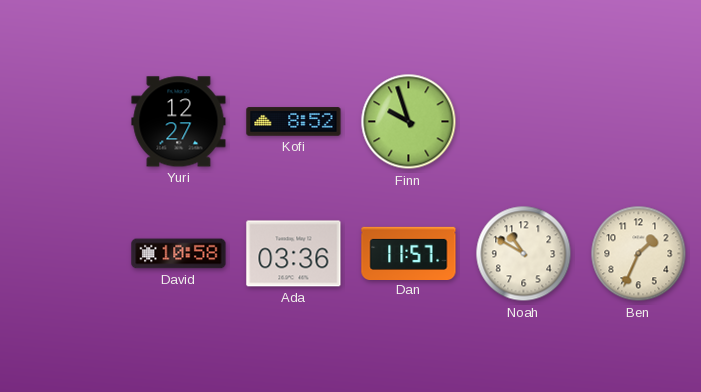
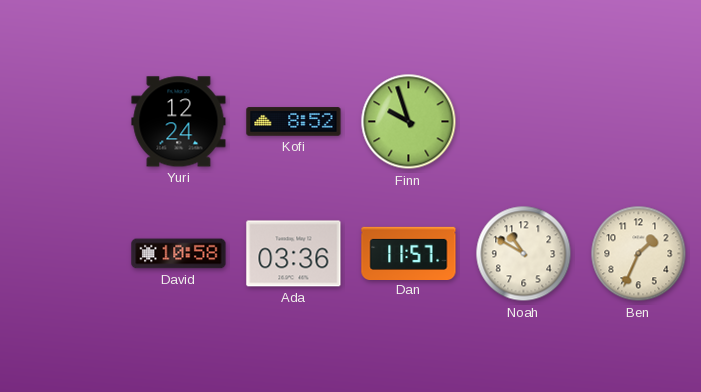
Yuri: 12:27 -> 12:24 (179, 122)
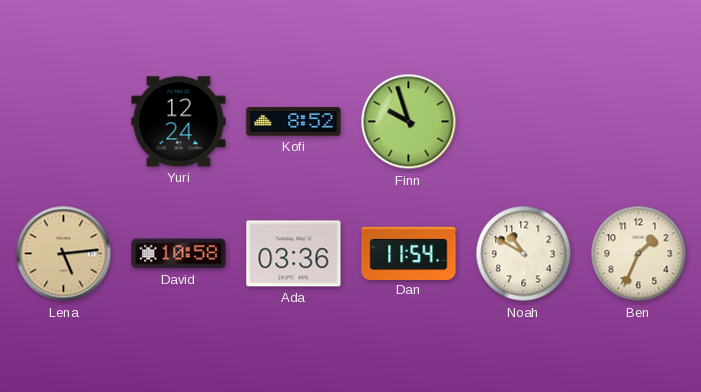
Lena: none -> 5:14 (64, 254)
Dan: 11:57 -> 11:54 (409, 253)
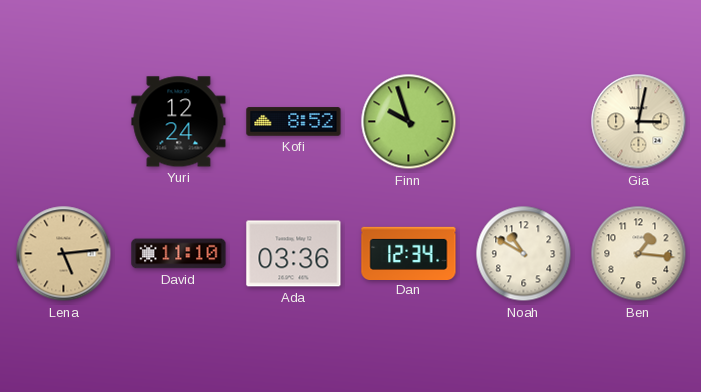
Gia: none -> 3:02 (639, 122)
David: 10:58 -> 11:10 (179, 254)
Dan: 11:54 -> 12:34 (409, 253)
Ben: 1:34 -> 1:16 (639, 254)
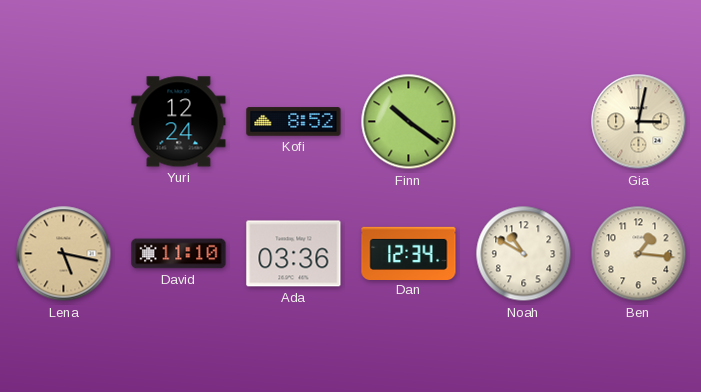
Finn: 9:57 -> 10:21 (409, 122)
Lena: 5:14 -> 5:17 (64, 254)
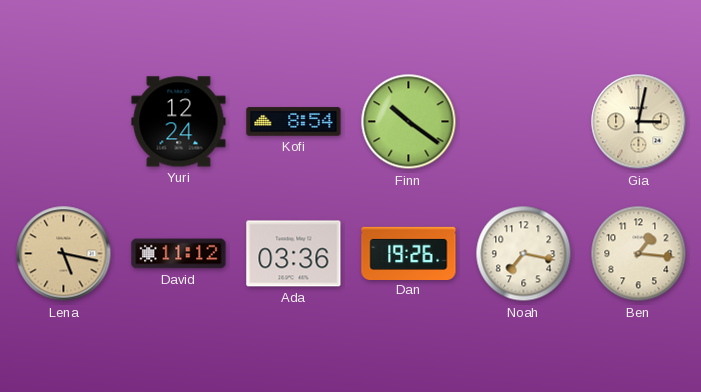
Kofi: 8:52 -> 8:54 (294, 122)
David: 11:10 -> 11:12 (179, 254)
Dan: 12:34 -> 19:26 (409, 253)
Noah: 10:50 -> 7:17 (524, 254)
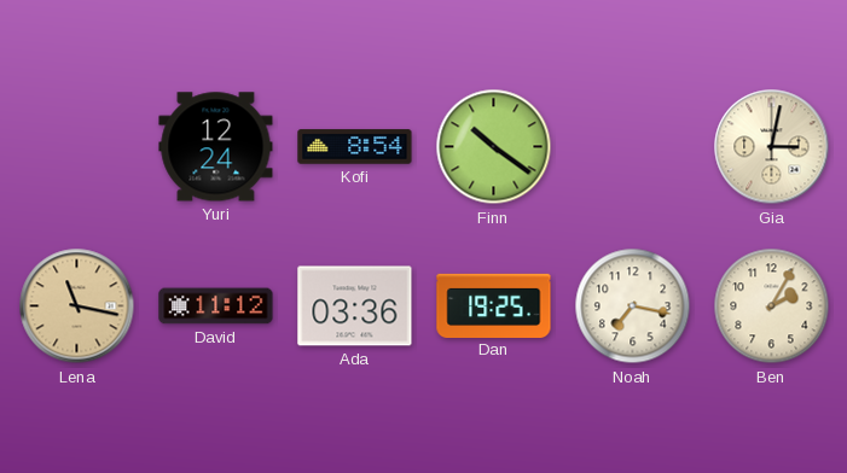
Lena: 5:17 -> 11:17 (77, 306)
Dan: 19:26 -> 19:25 (494, 305)
Ben: 1:16 -> 2:05 (772, 306)
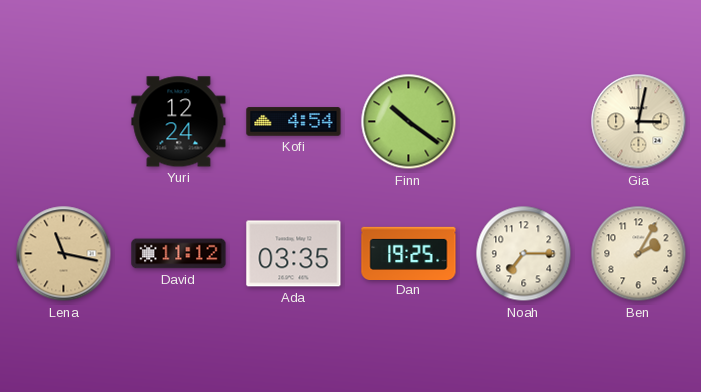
Kofi: 8:54 -> 4:54 (294, 122)
Ada: 03:36 -> 03:35 (294, 254)
Noah: 7:17 -> 7:15 (524, 254)
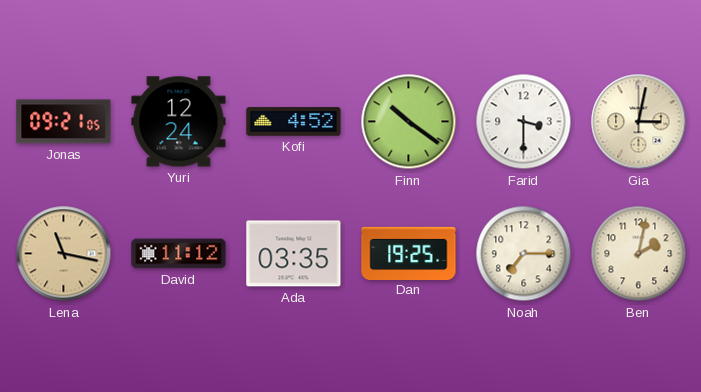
Jonas: none -> 09:21 (64, 122)
Kofi: 4:54 -> 4:52 (294, 122)
Farid: none -> 3:30 (524, 122)
Ben: 2:05 -> 2:02 (639, 254)
